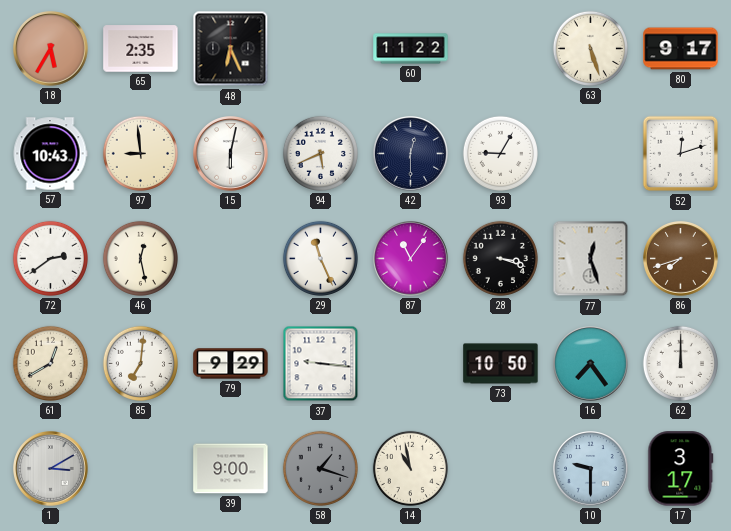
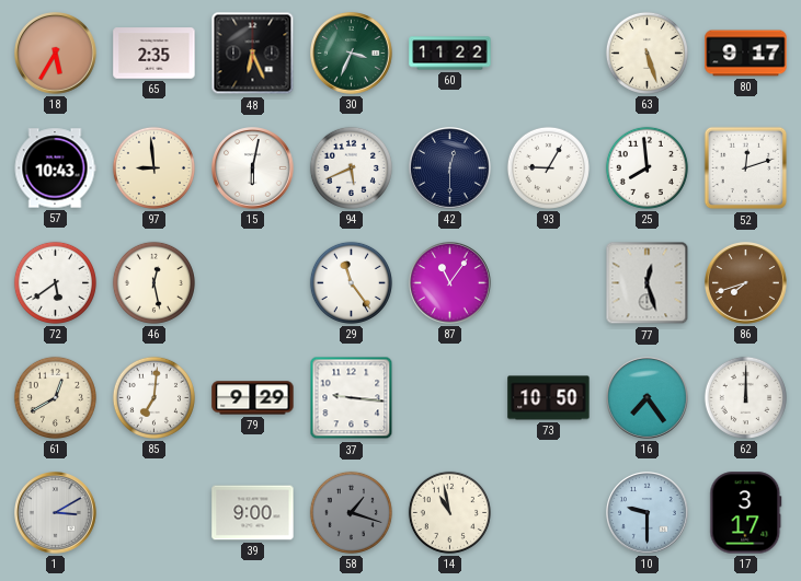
30: none -> 3:34 (352, 54)
25: none -> 7:59 (646, 167)
72: 2:39 -> 5:39 (55, 282)
29: 11:26 -> 11:24 (351, 282)
28: 3:18 -> none (500, 258)
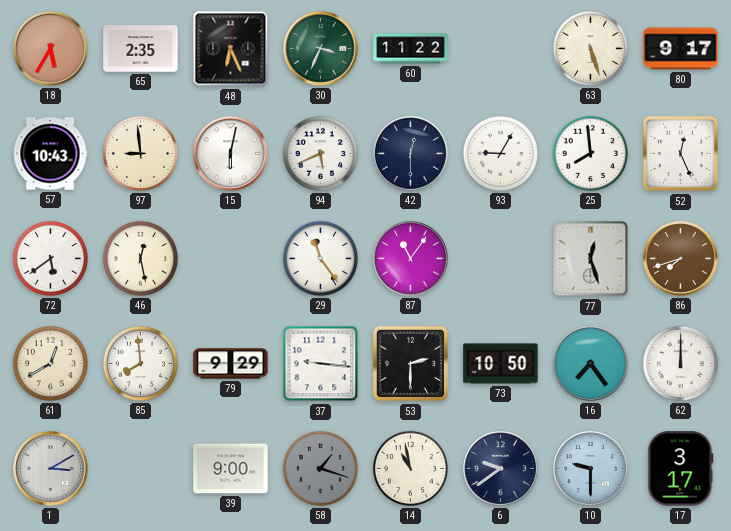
52: 12:12 -> 12:26 (681, 154)
85: 7:01 -> 7:59 (140, 363)
53: none -> 2:30 (411, 364)
6: none -> 9:39 (501, 469)
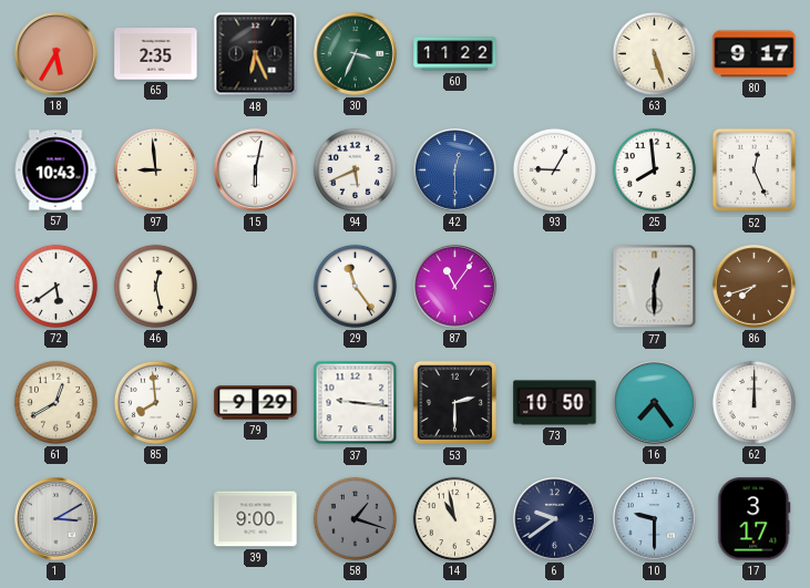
42 dial: navy -> blue (455, 171)
77: 12:27 -> 12:30 (655, 287)
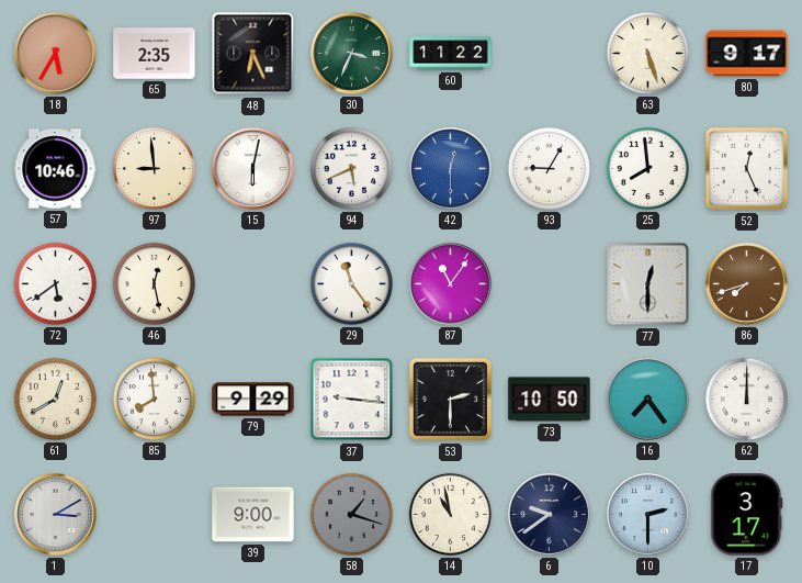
57: 10:43 -> 10:46 (55, 169)
10: 9:30 -> 2:30 (648, 515)
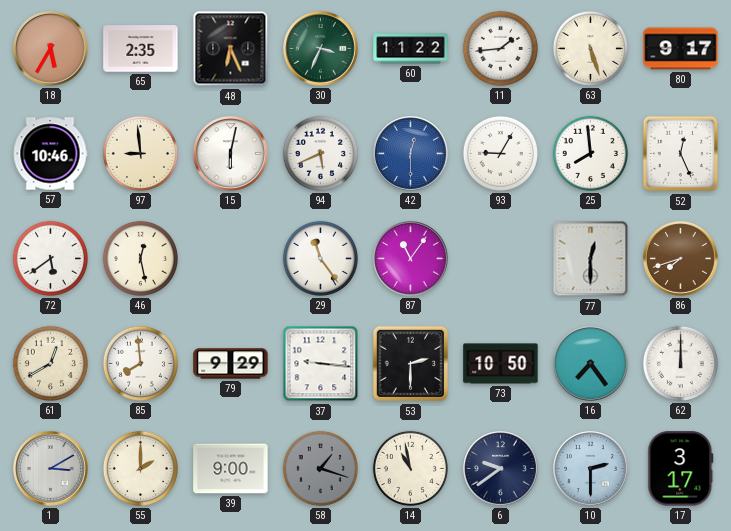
11: none -> 1:44 (500, 48)
55: none -> 2:00 (140, 468)
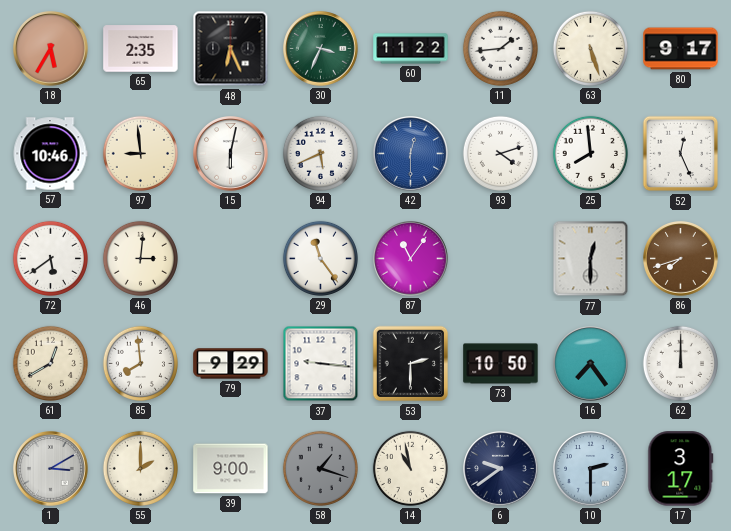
93: 9:05 -> 4:12 (500, 153)
46: 12:28 -> 3:01 (140, 258)
